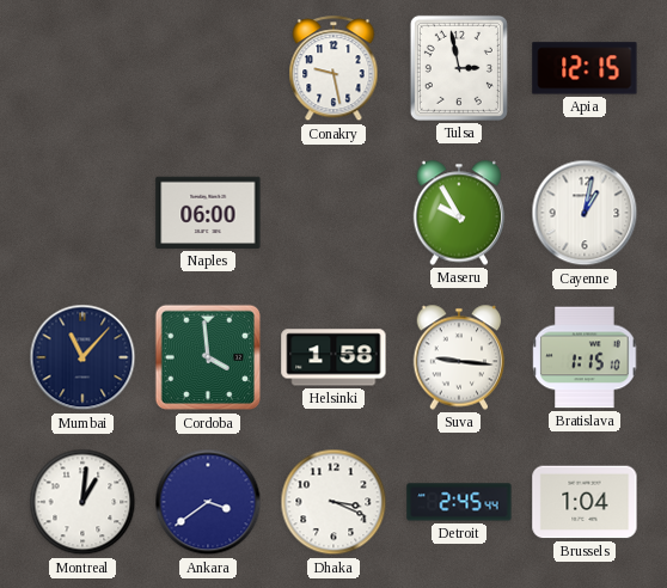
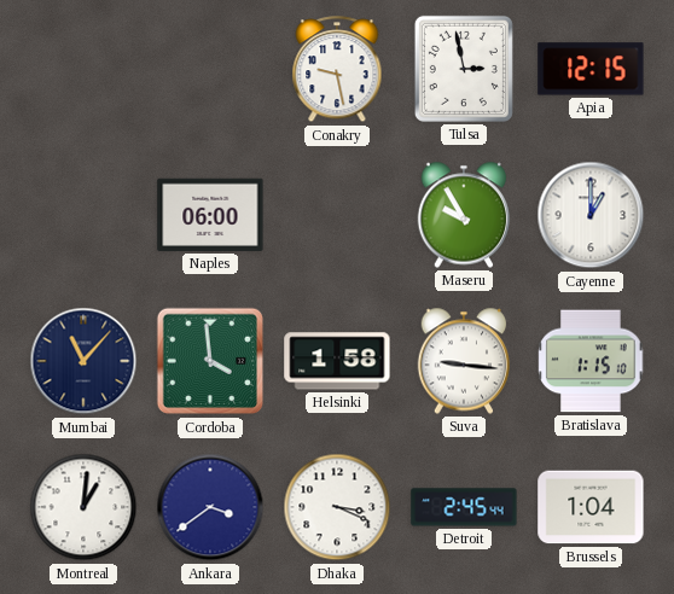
Cayenne: 1:02 -> 1:00 (591, 215)
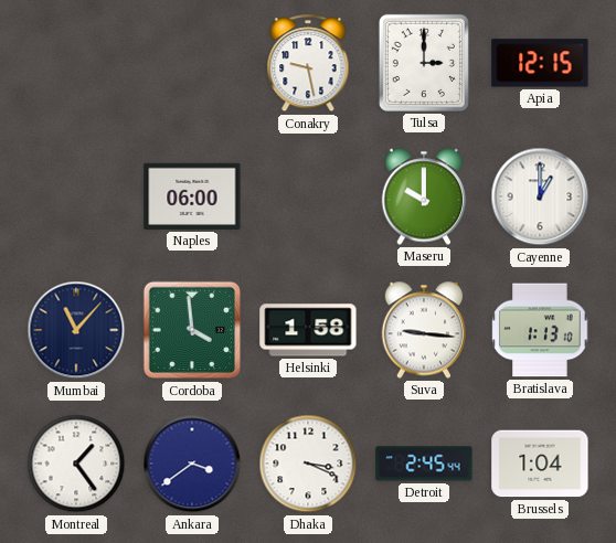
Tulsa: 2:58 -> 3:00 (424, 63)
Maseru: 9:55 -> 10:00 (424, 196)
Bratislava: 1:15 -> 1:13 (540, 330)
Montreal: 1:01 -> 1:24 (76, 464)
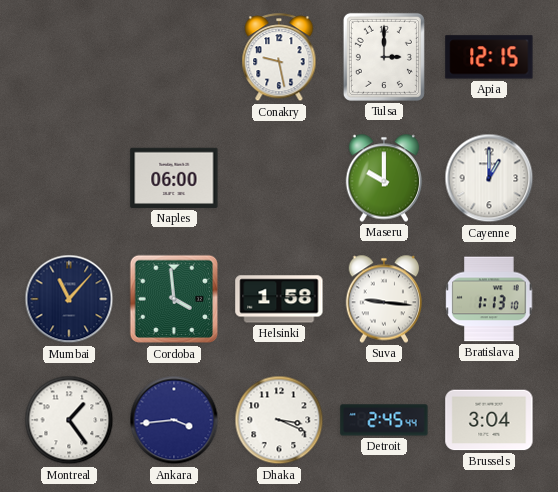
Ankara: 3:39 -> 3:44 (174, 420)
Brussels: 1:04 -> 3:04 (489, 420)
